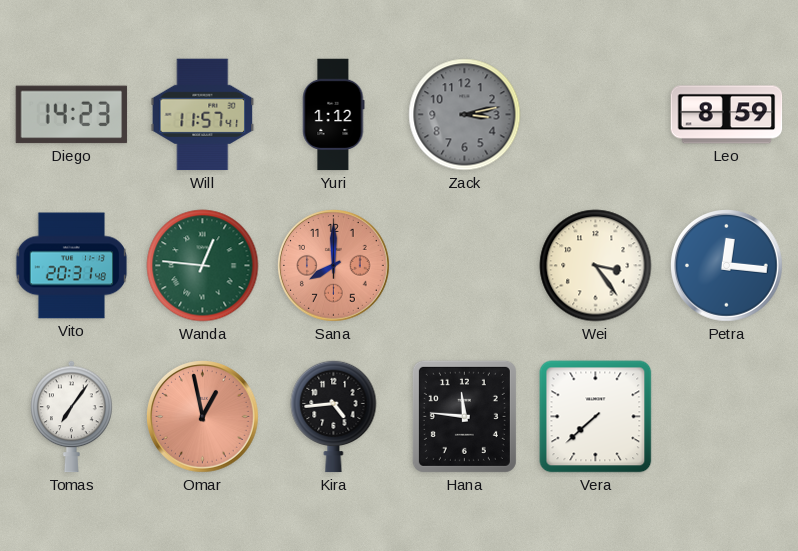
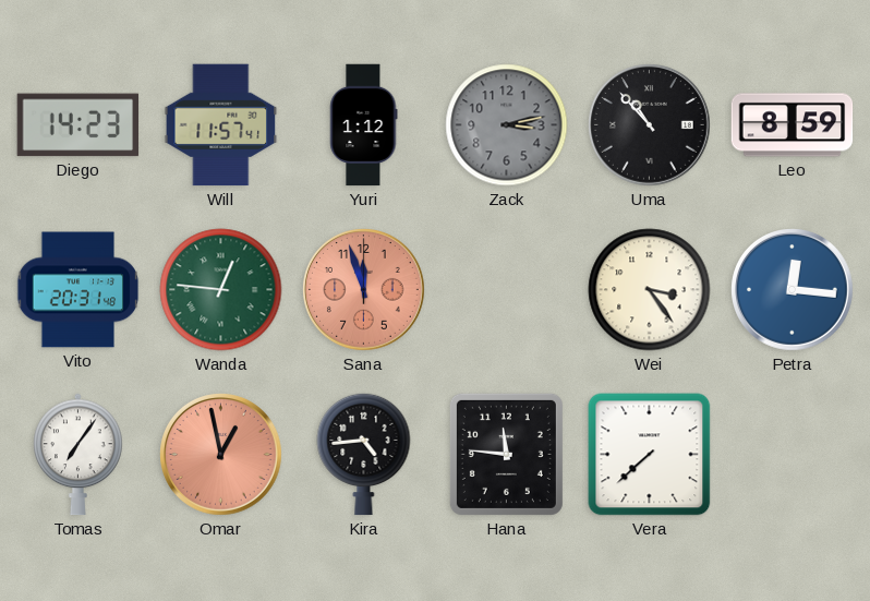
Uma: none -> 10:53 (650, 125)
Sana: 8:00 -> 11:57 (364, 290)
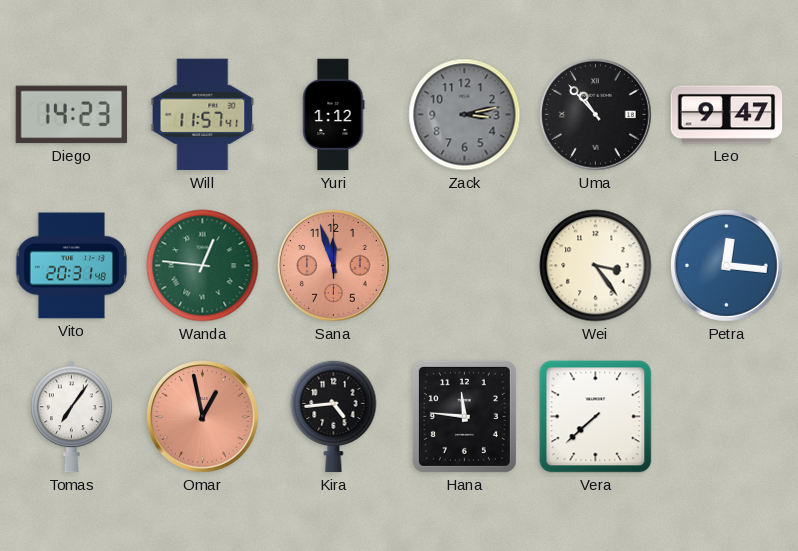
Leo: 8:59 -> 9:47 (727, 115)
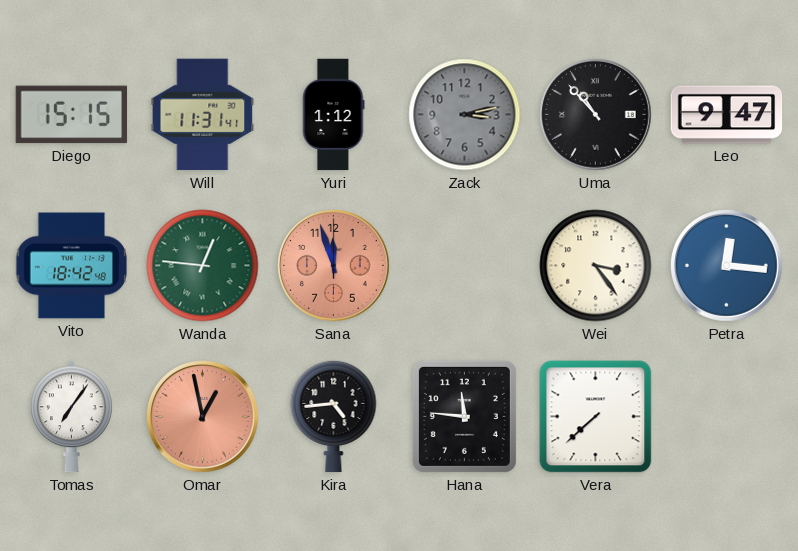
Diego: 14:23 -> 15:15 (72, 115)
Will: 11:57 -> 11:31 (203, 115)
Vito: 20:31 -> 18:42 (72, 266)
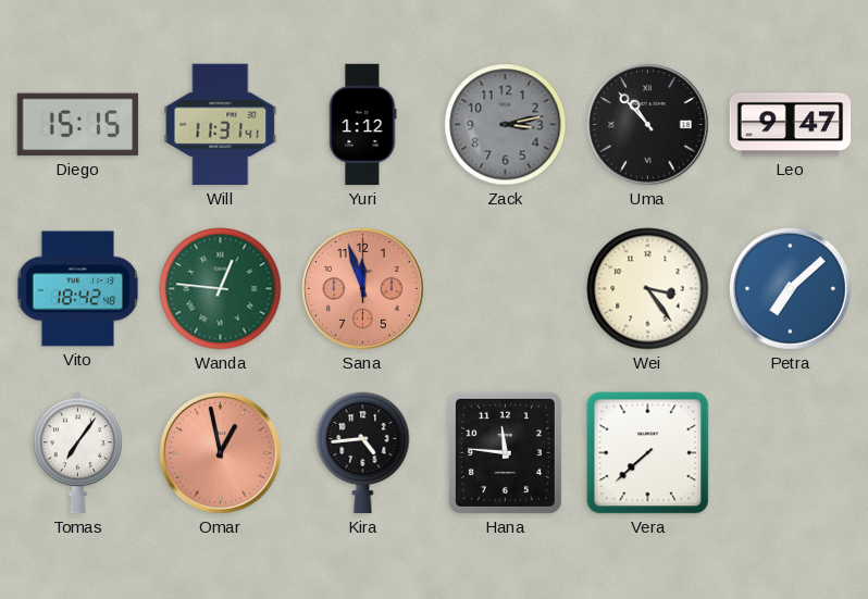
Petra: 12:16 -> 7:08 (791, 289)
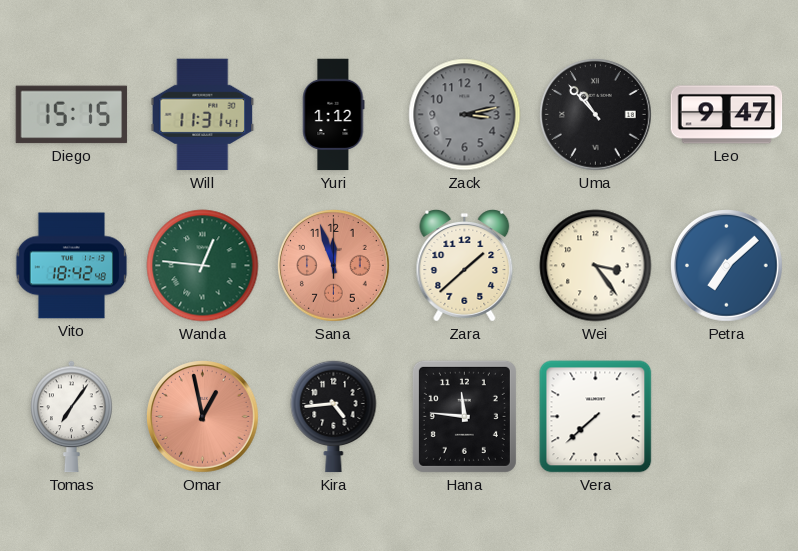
Zara: none -> 1:38 (465, 266)
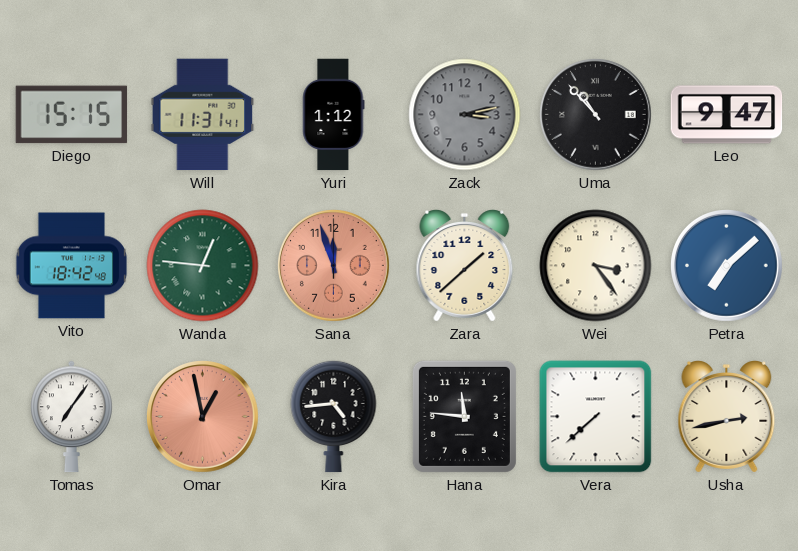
Usha: none -> 2:43 (727, 417)
